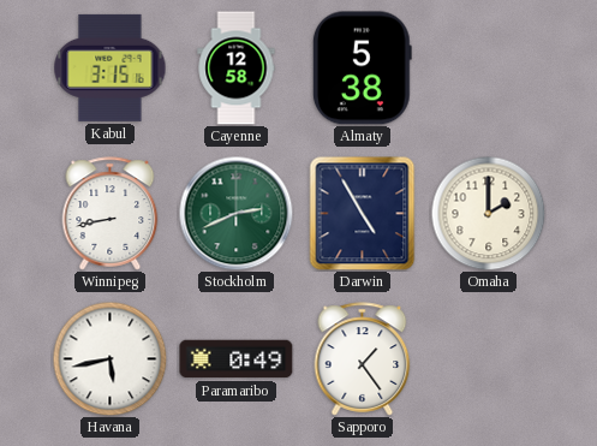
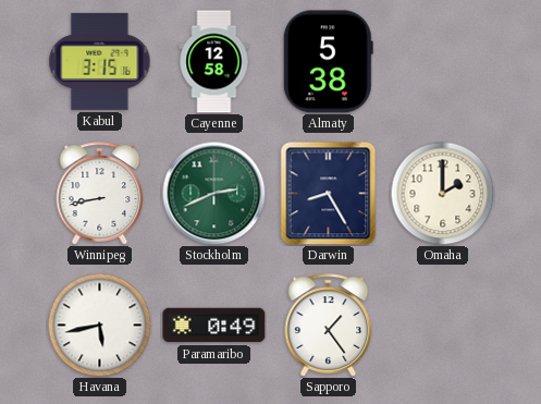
Darwin: 4:55 -> 8:25 (329, 193)
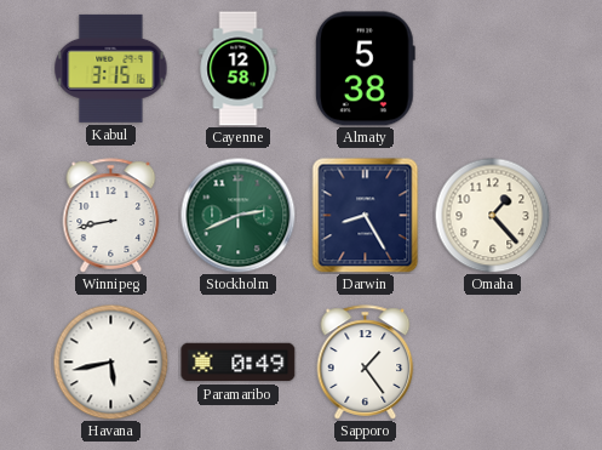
Omaha: 2:00 -> 1:23 (492, 215)
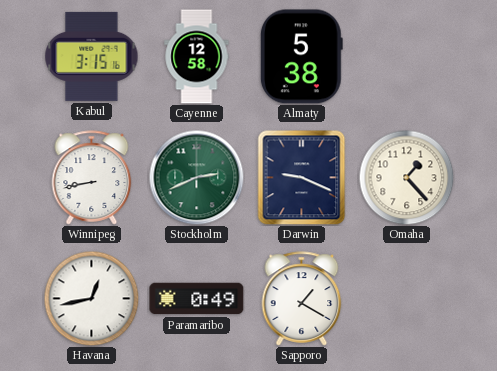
Darwin: 8:25 -> 9:19 (302, 177)
Havana: 5:43 -> 12:43 (91, 298)
Sapporo: 1:24 -> 1:20 (302, 299)
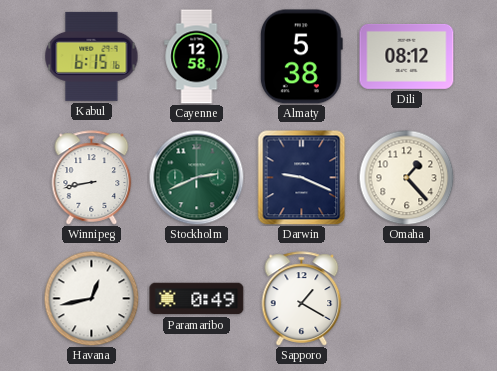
Kabul: 3:15 -> 6:15 (92, 56)
Dili: none -> 08:12 (407, 56)
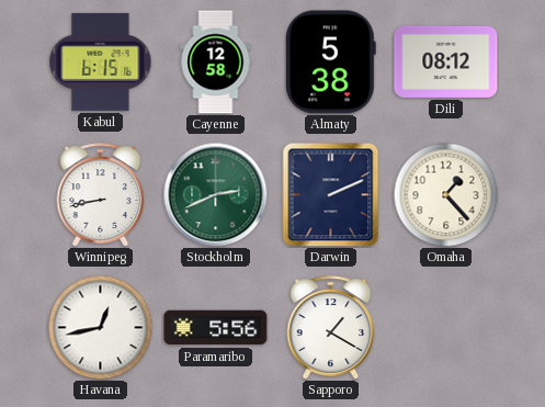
Darwin: 9:19 -> 2:11 (331, 194)
Paramaribo: 0:49 -> 5:56 (216, 328)
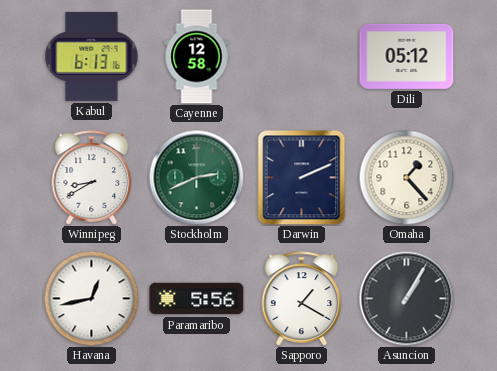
Kabul: 6:15 -> 6:13 (92, 56)
Almaty: 5:38 -> none (330, 63)
Dili: 08:12 -> 05:12 (407, 56)
Winnipeg: 8:43 -> 8:40 (92, 178)
Asuncion: none -> 1:05 (406, 298)
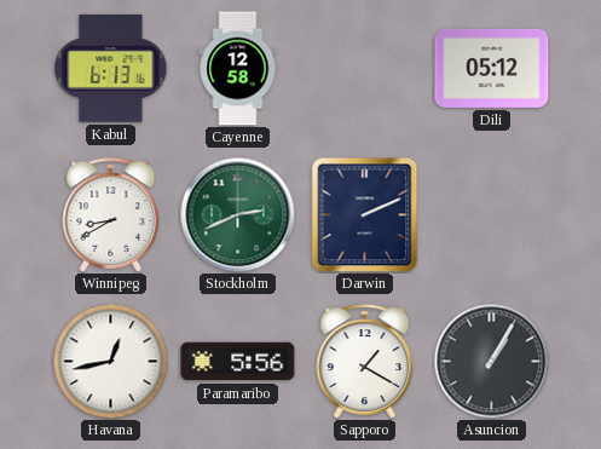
Omaha: 1:23 -> none (406, 177)
